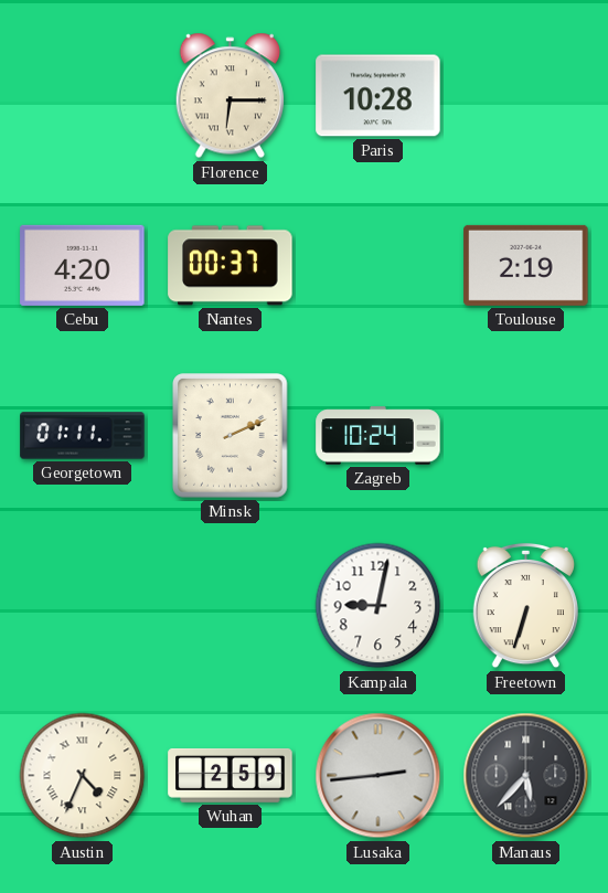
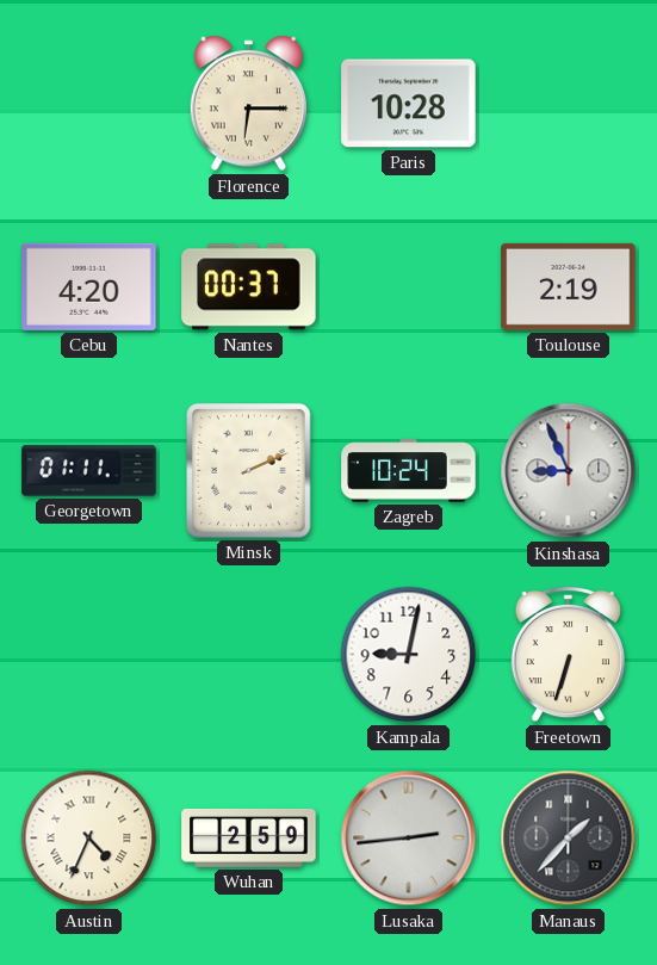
Kinshasa: none -> 8:56 (569, 471)
Manaus: 5:37 -> 1:37 (569, 839)
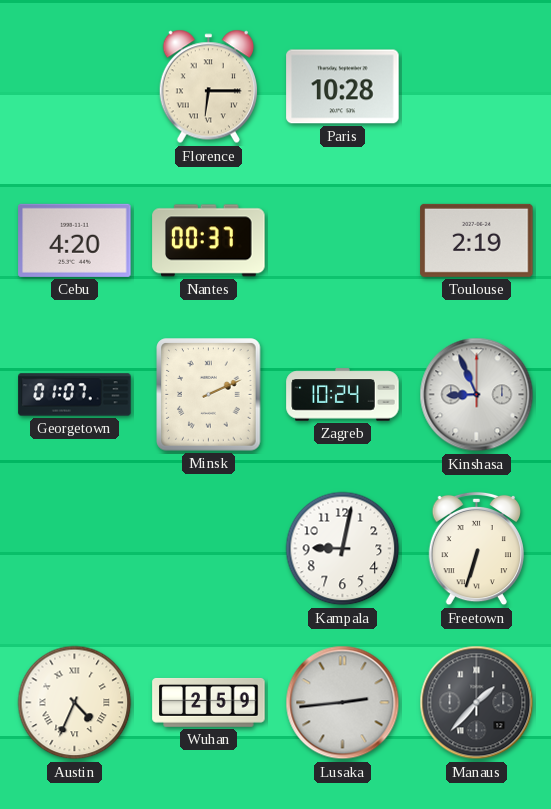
Georgetown: 01:11 -> 01:07 (75, 395)
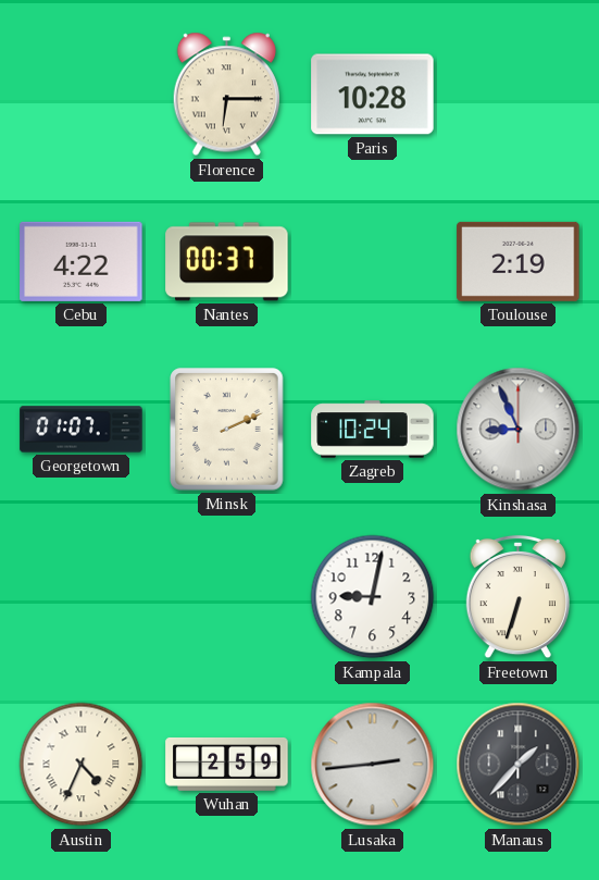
Cebu: 4:20 -> 4:22 (82, 261)
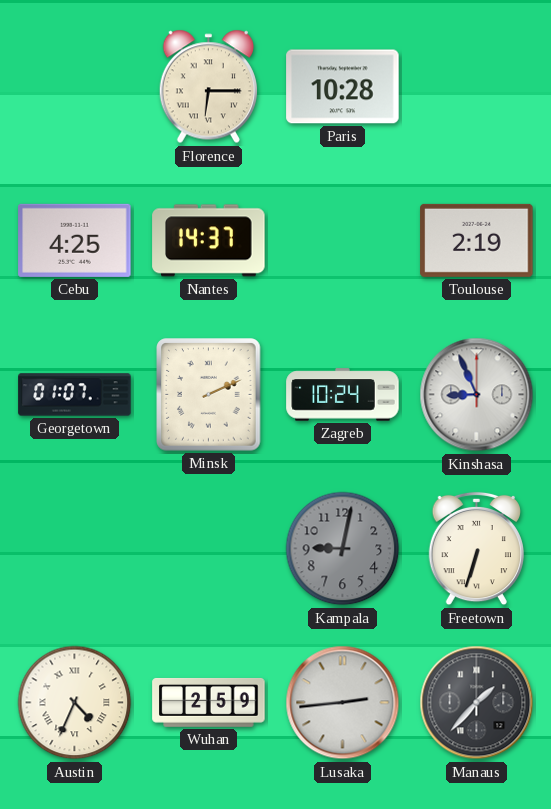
Cebu: 4:22 -> 4:25 (75, 240)
Nantes: 00:37 -> 14:37 (209, 241)
Kampala dial: white -> grey (343, 549)
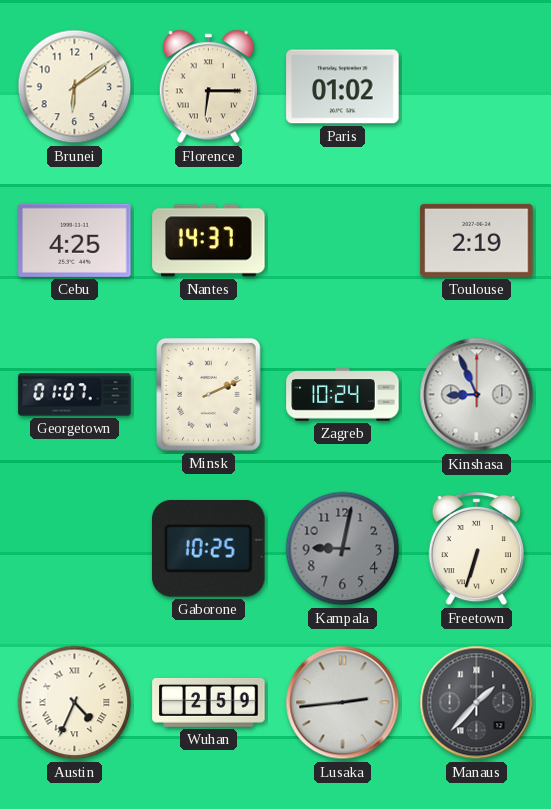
Brunei: none -> 6:09 (75, 87)
Paris: 10:28 -> 01:02 (343, 87)
Gaborone: none -> 10:25 (209, 548)
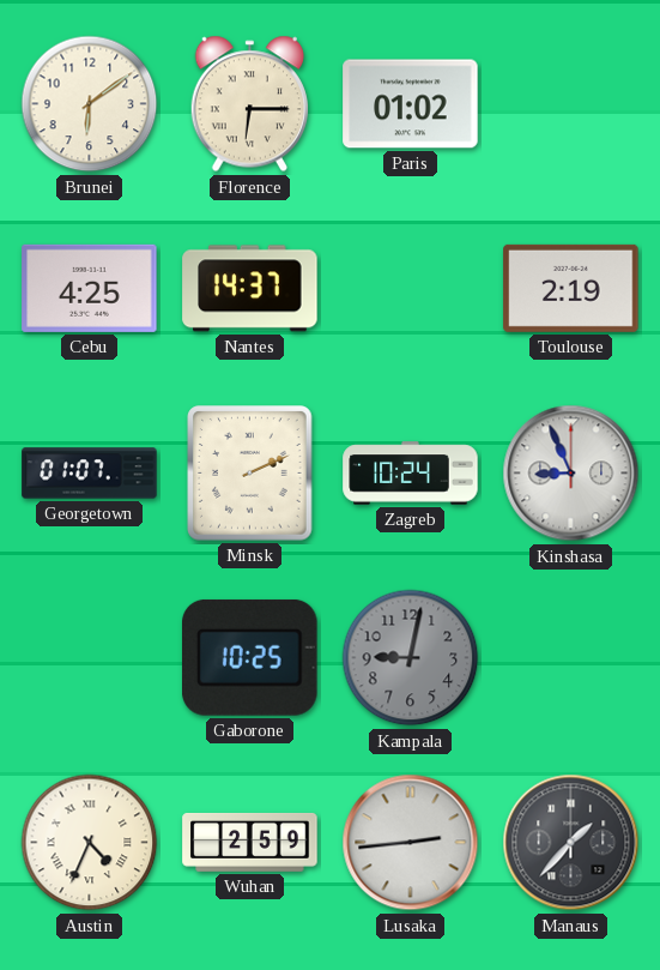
Freetown: 6:33 -> none (476, 549)
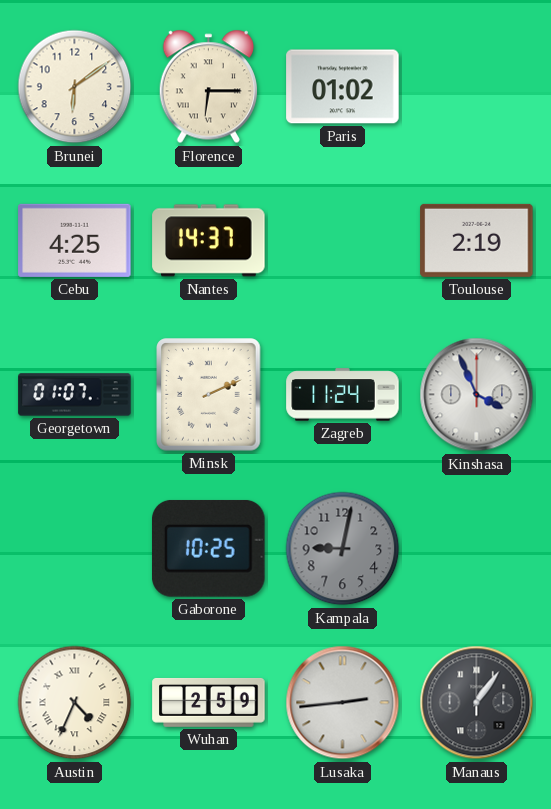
Zagreb: 10:24 -> 11:24 (343, 395)
Kinshasa: 8:56 -> 3:56 (477, 395)
Manaus: 1:37 -> 1:06 (477, 703)
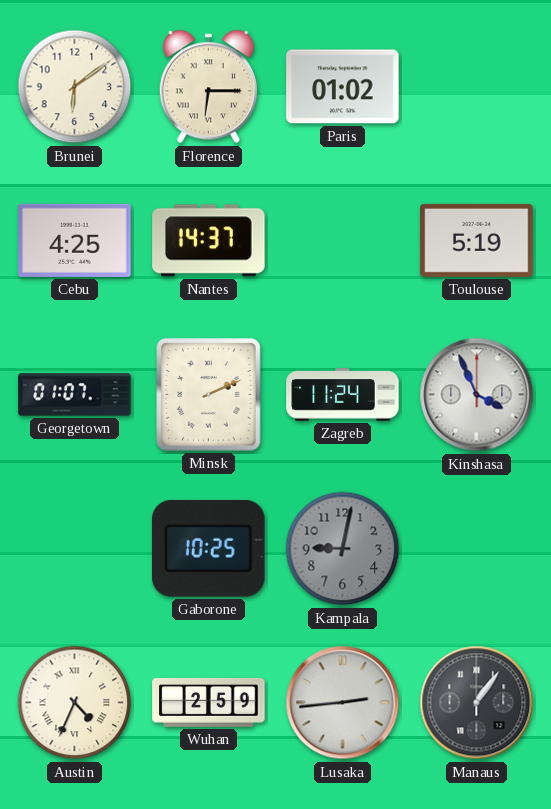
Toulouse: 2:19 -> 5:19 (477, 240)
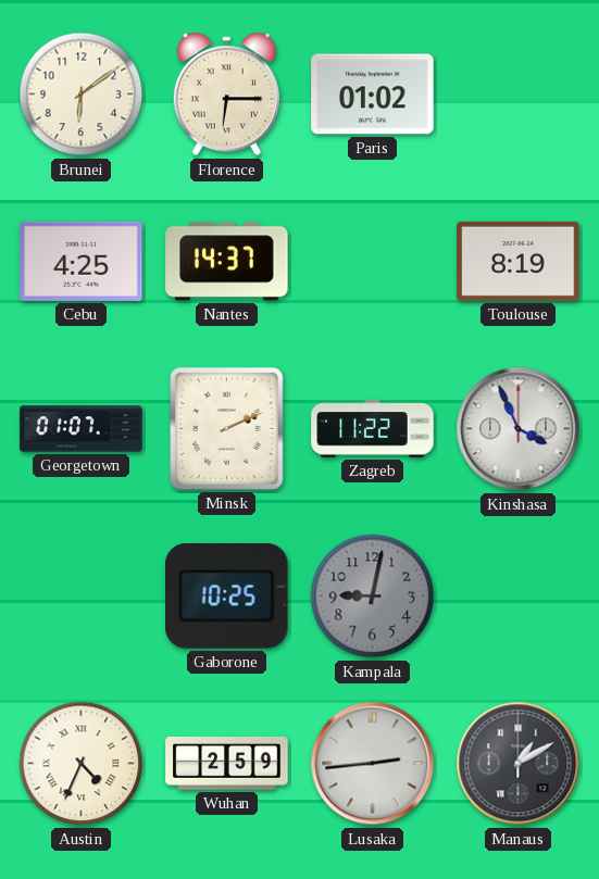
Toulouse: 5:19 -> 8:19 (519, 261)
Zagreb: 11:24 -> 11:22 (373, 429)
Manaus: 1:06 -> 1:10 (519, 764)
